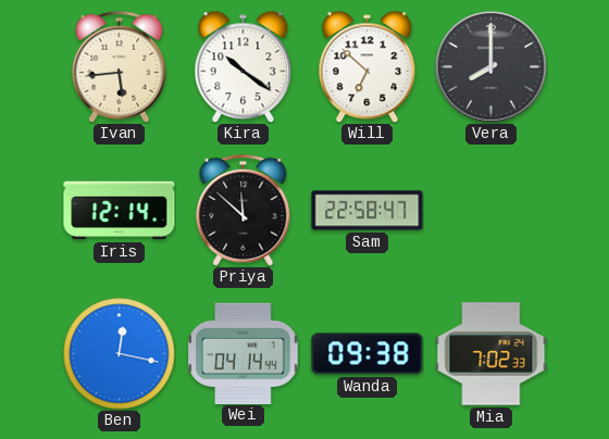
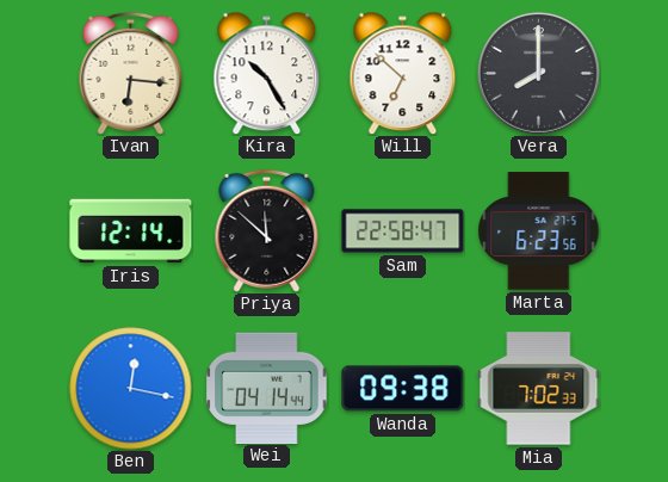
Ivan: 5:44 -> 6:16 (131, 73)
Kira: 10:21 -> 10:25 (267, 73)
Marta: none -> 6:23 (539, 231)
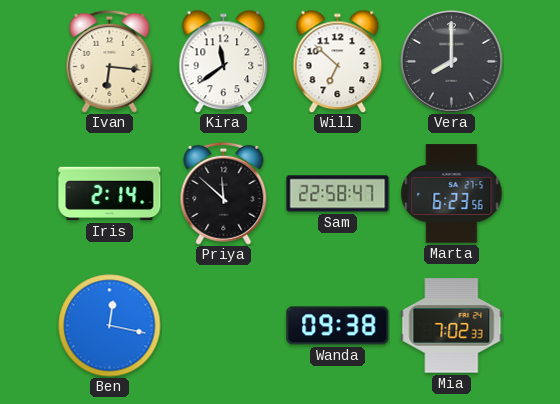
Kira: 10:25 -> 11:39 (224, 61)
Iris: 12:14 -> 2:14 (110, 194)
Wei: 04:14 -> none (267, 388)
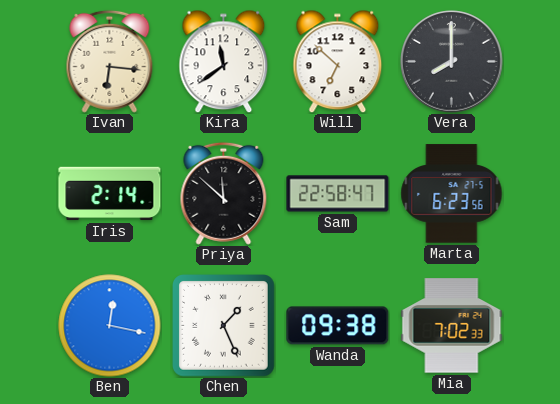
Chen: none -> 1:26 (224, 326)
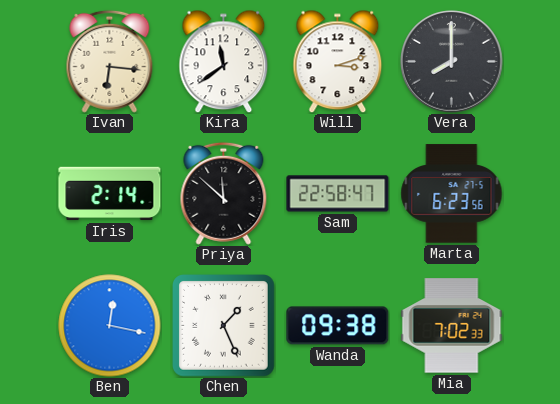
Will: 6:52 -> 3:12 (338, 61)
